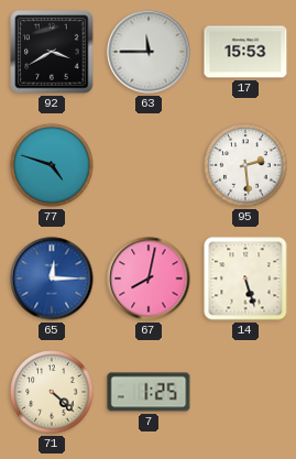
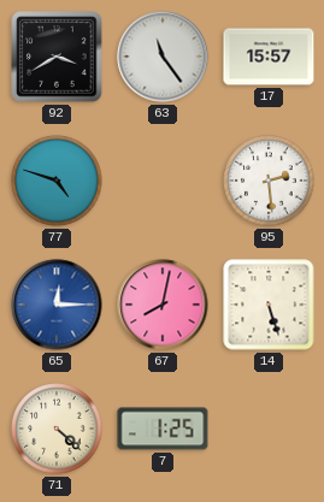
63: 11:45 -> 11:24 (163, 57)
17: 15:53 -> 15:57 (269, 57)
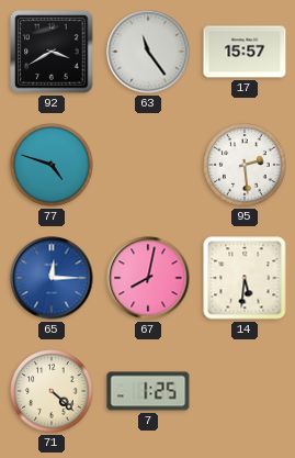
14: 5:27 -> 5:31 (245, 278)
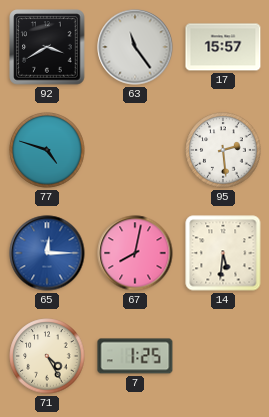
71: 4:22 -> 4:25 (47, 356)
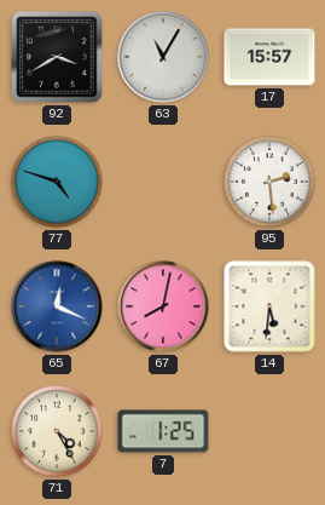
63: 11:24 -> 11:05 (163, 57)
65: 12:15 -> 12:19 (57, 306)
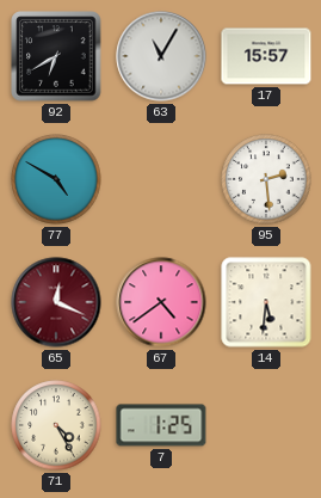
92: 3:40 -> 6:40 (56, 56)
77: 4:48 -> 4:50 (56, 179)
65 dial: blue -> burgundy (56, 302)
67: 8:02 -> 4:39 (161, 302)
